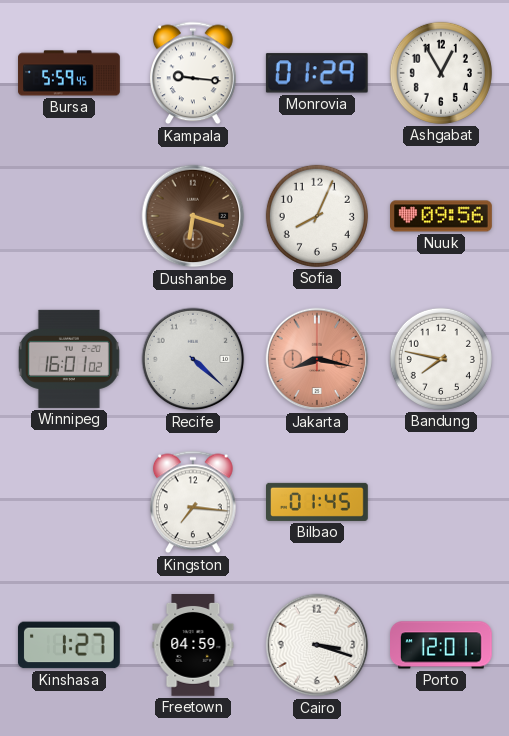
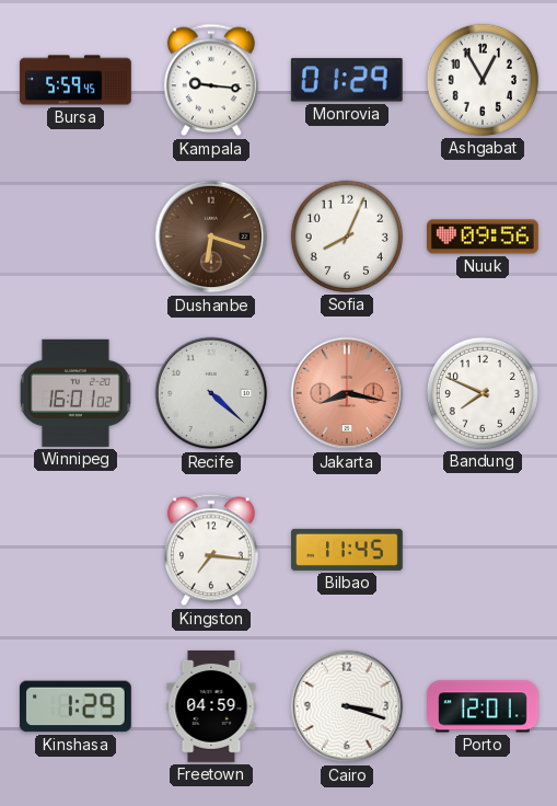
Bandung: 7:47 -> 7:49 (483, 393)
Bilbao: 01:45 -> 11:45 (348, 550)
Kinshasa: 1:27 -> 1:29 (76, 706)
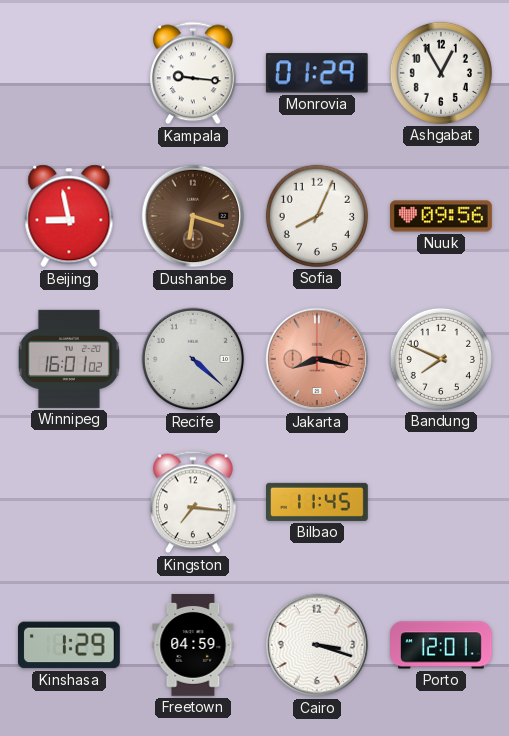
Bursa: 5:59 -> none (76, 80)
Beijing: none -> 8:58 (69, 216)
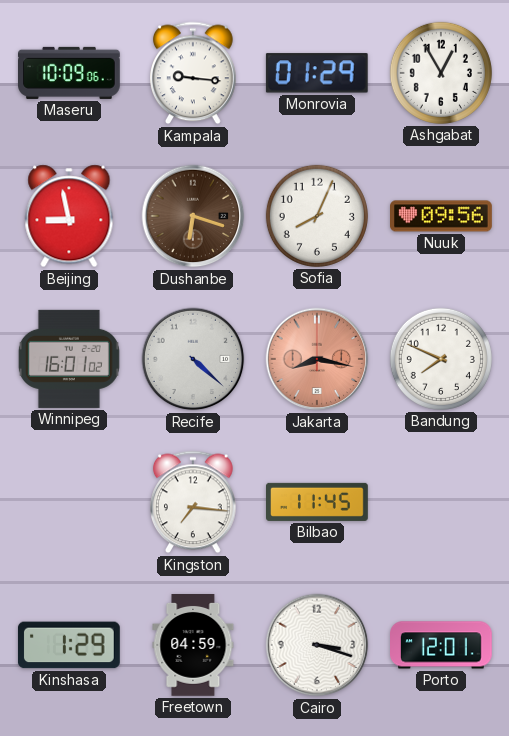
Maseru: none -> 10:09 (70, 73)
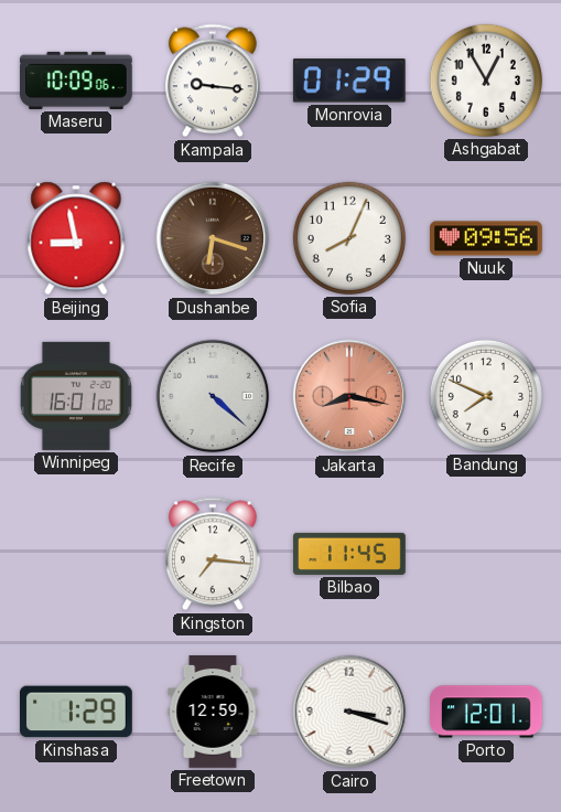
Freetown: 04:59 -> 12:59 (213, 713)
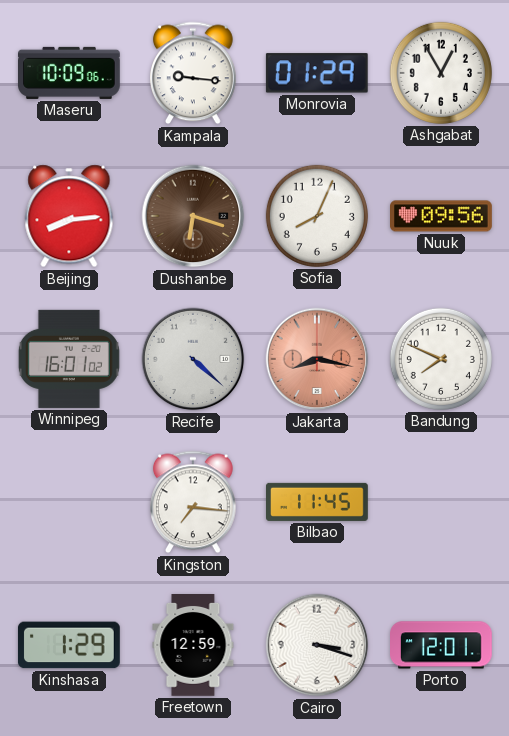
Beijing: 8:58 -> 8:14 (69, 216)
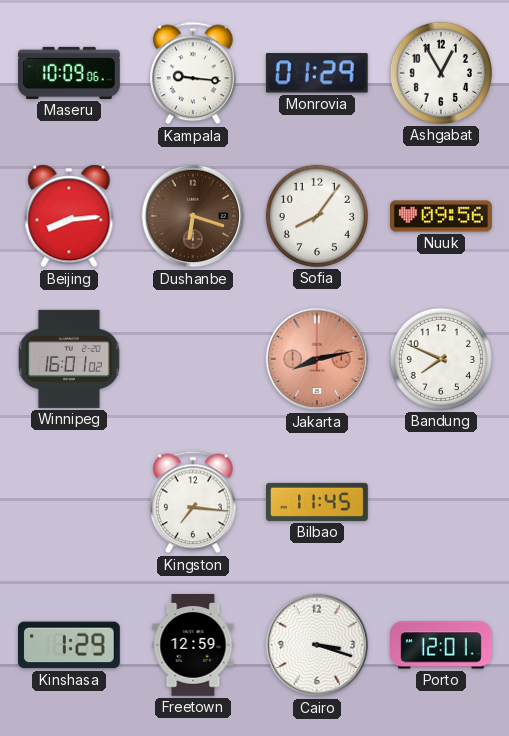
Sofia: 8:04 -> 8:06 (317, 216)
Recife: 4:22 -> none (193, 359)
Jakarta: 8:17 -> 8:13 (317, 359)
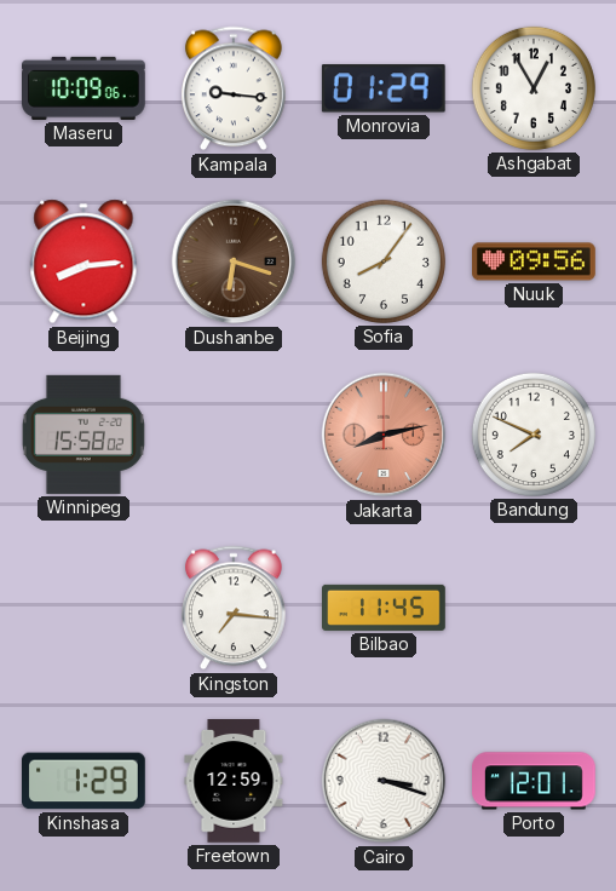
Winnipeg: 16:01 -> 15:58 (84, 435)
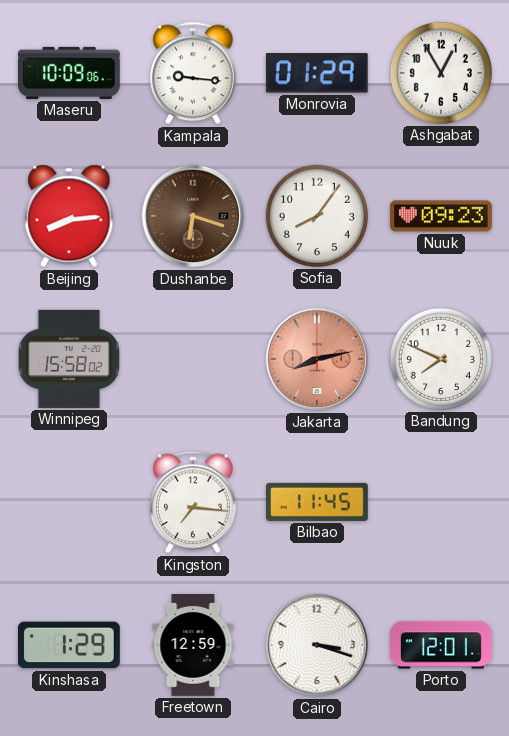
Nuuk: 09:56 -> 09:23 (442, 216)
